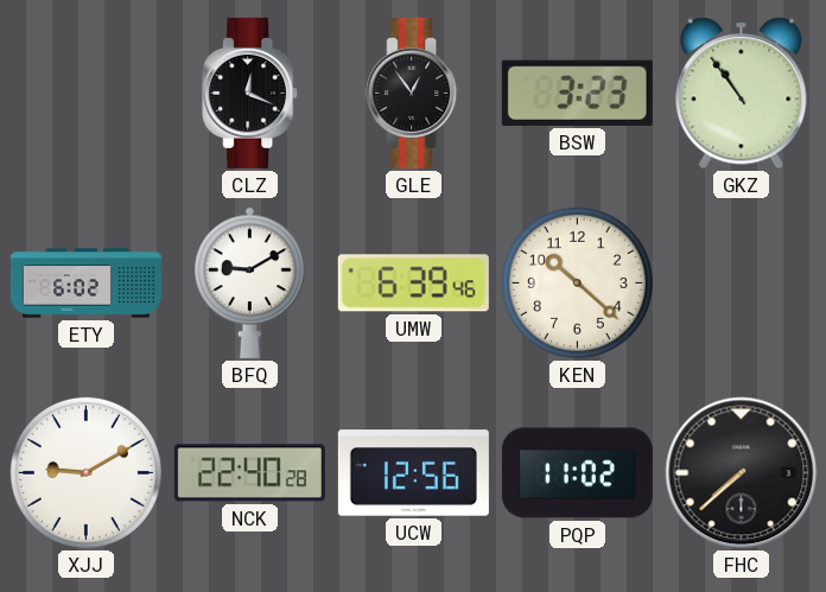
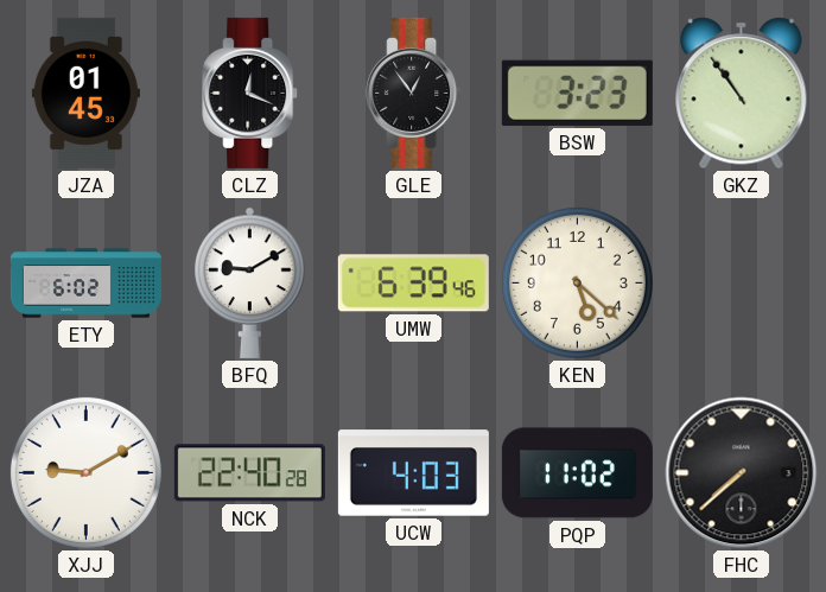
JZA: none -> 01:45 (85, 93)
KEN: 10:22 -> 5:22 (577, 282)
UCW: 12:56 -> 4:03 (413, 473)
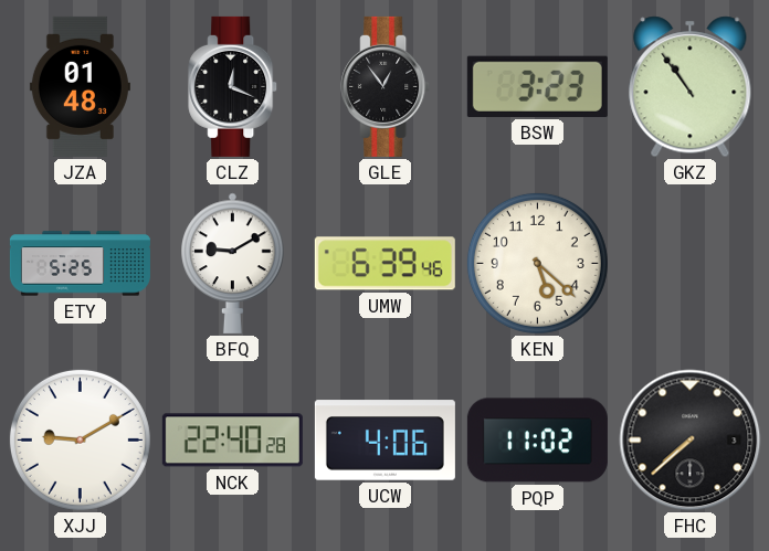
JZA: 01:45 -> 01:48 (80, 86)
ETY: 6:02 -> 5:25 (80, 264)
UCW: 4:03 -> 4:06 (384, 441)
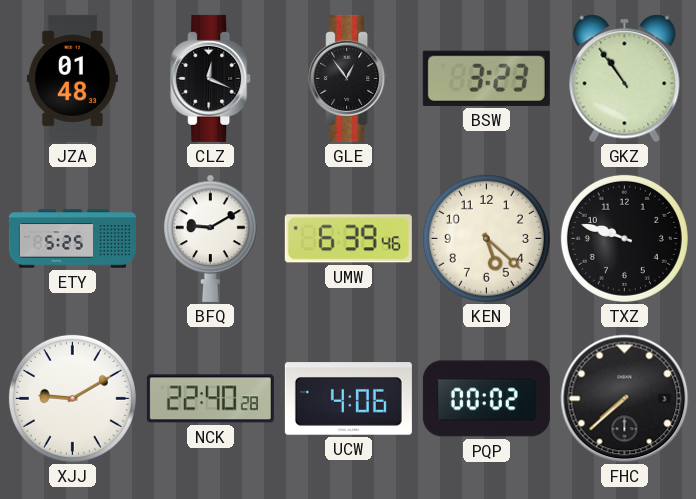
TXZ: none -> 9:48 (624, 238)
PQP: 11:02 -> 00:02 (486, 399)
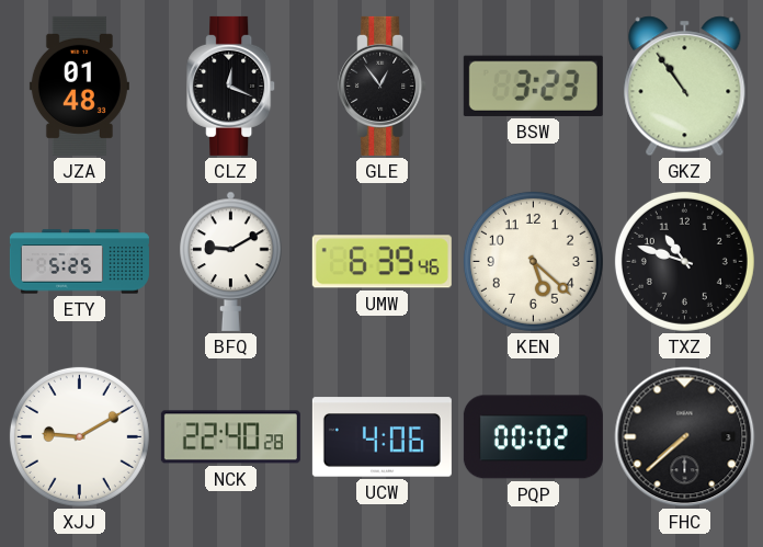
TXZ: 9:48 -> 10:48 (684, 261)
